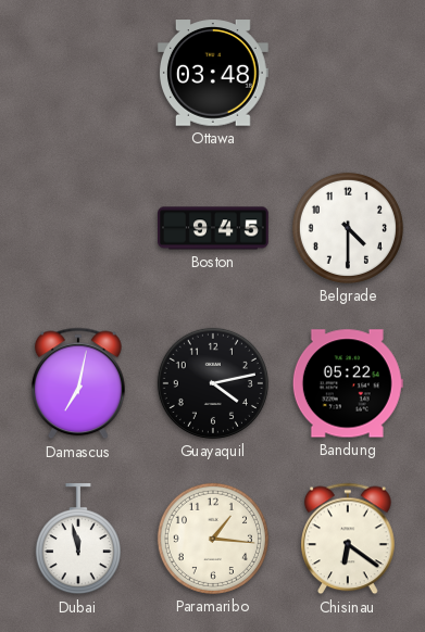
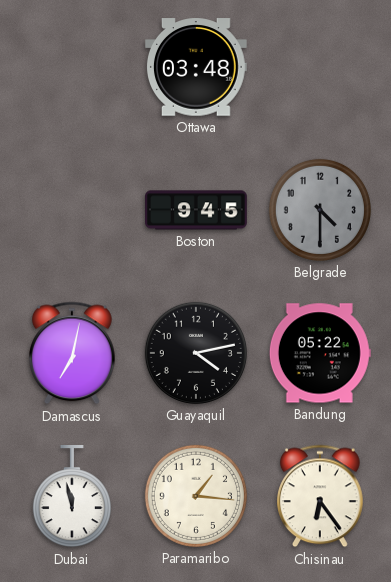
Belgrade dial: white -> grey (320, 210)
Chisinau: 6:21 -> 6:24 (321, 496)
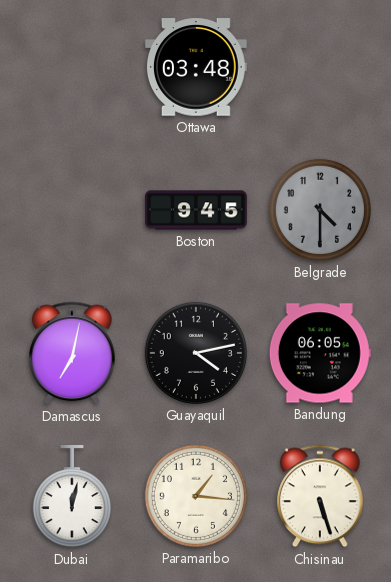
Bandung: 05:22 -> 06:05 (320, 353)
Dubai: 11:58 -> 12:02 (72, 497)
Chisinau: 6:24 -> 5:27 (321, 496)
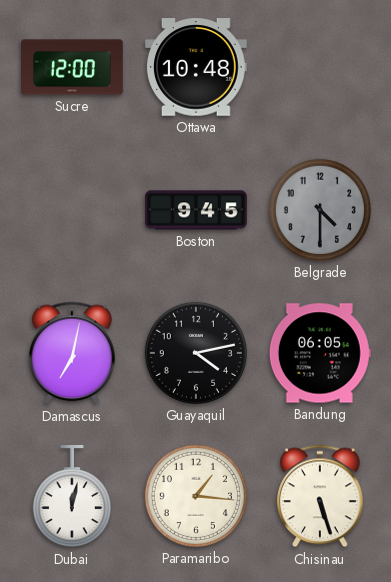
Sucre: none -> 12:00 (73, 67)
Ottawa: 03:48 -> 10:48 (196, 67)
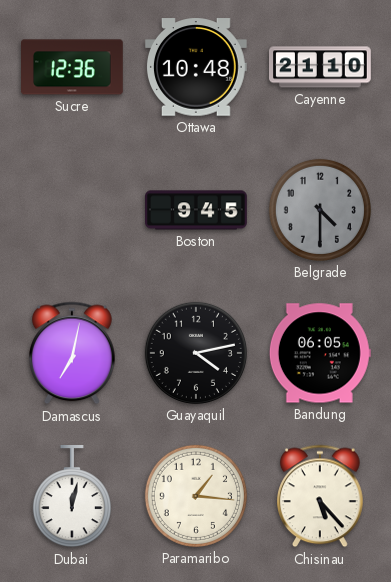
Sucre: 12:00 -> 12:36 (73, 67)
Cayenne: none -> 21:10 (321, 67)
Chisinau: 5:27 -> 5:23 (321, 496)
